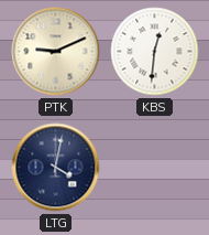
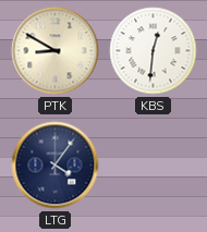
PTK: 9:11 -> 8:50 (56, 51)
LTG: 4:02 -> 4:06 (56, 166)
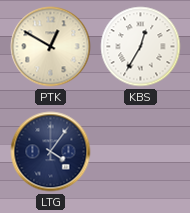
PTK: 8:50 -> 12:50 (51, 47)
KBS: 12:31 -> 12:35 (141, 47)
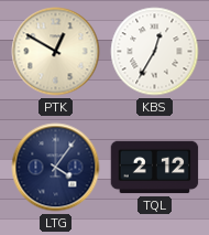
TQL: none -> 2:12 (155, 168)
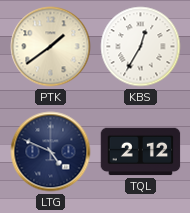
PTK: 12:50 -> 1:39 (51, 47)
LTG: 4:06 -> 4:49 (51, 152)
